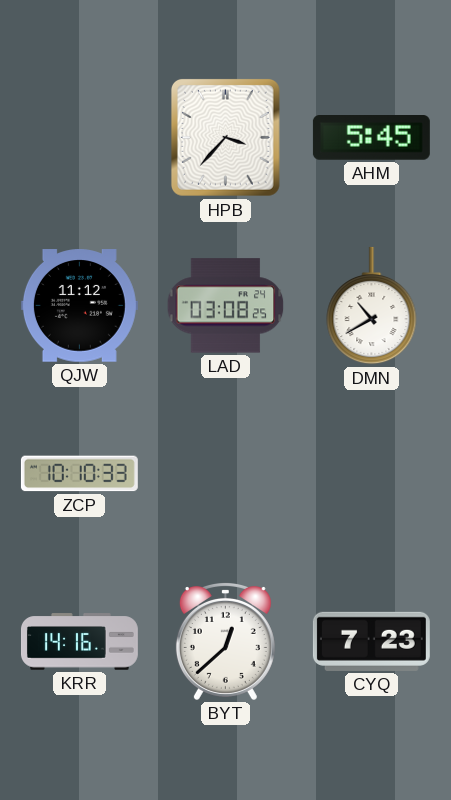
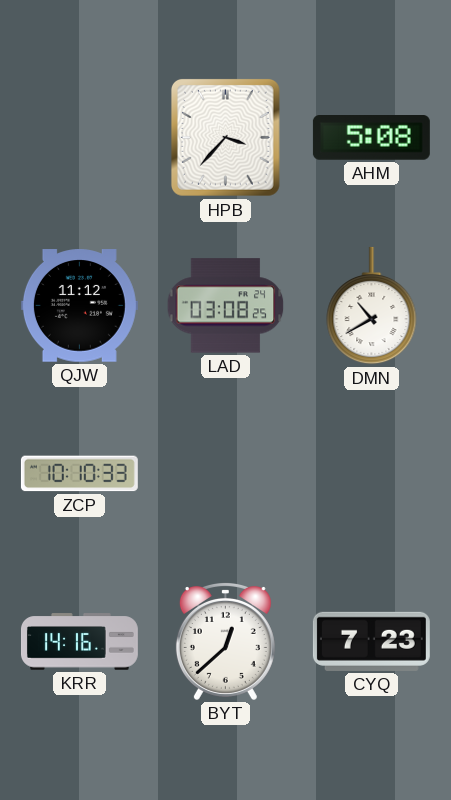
AHM: 5:45 -> 5:08 (371, 138)
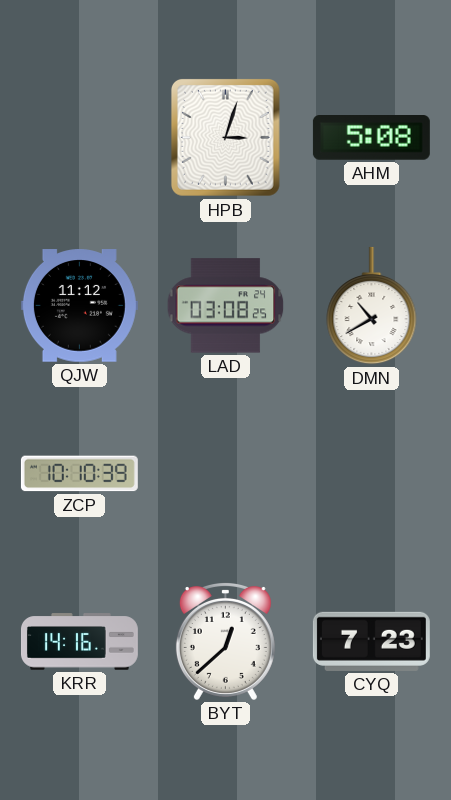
HPB: 3:37 -> 3:03 (225, 138)
ZCP: 10:10:33 -> 10:10:39 (79, 474)
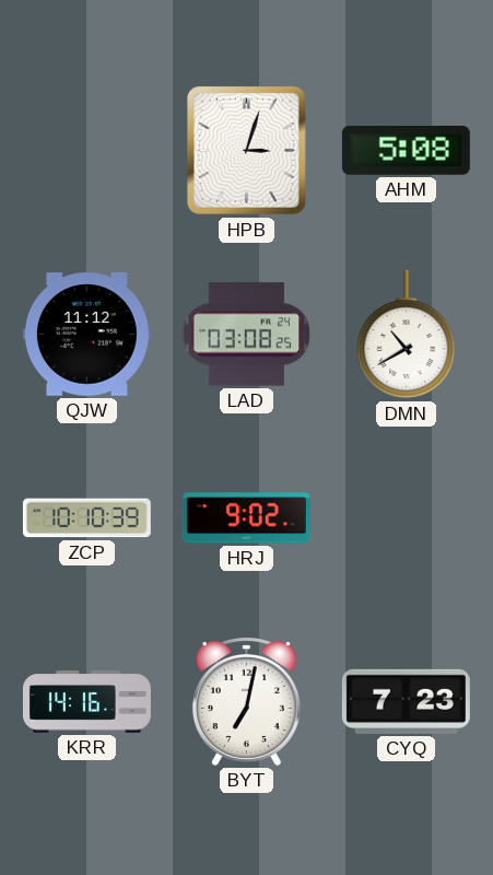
HRJ: none -> 9:02 (246, 518)
BYT: 12:38 -> 7:02 (246, 702)
